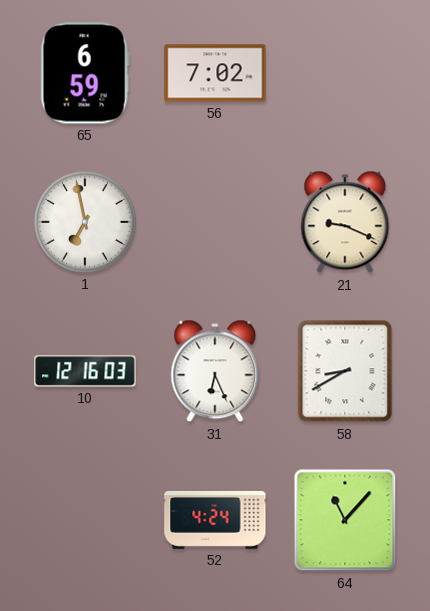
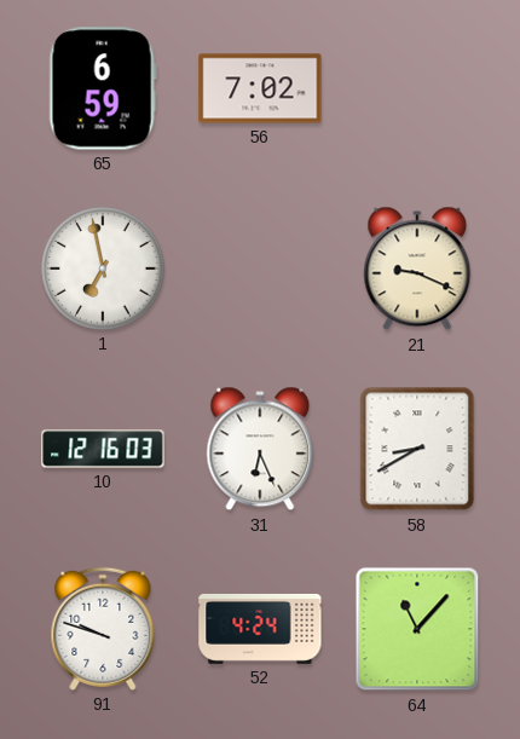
91: none -> 9:48 (103, 629)
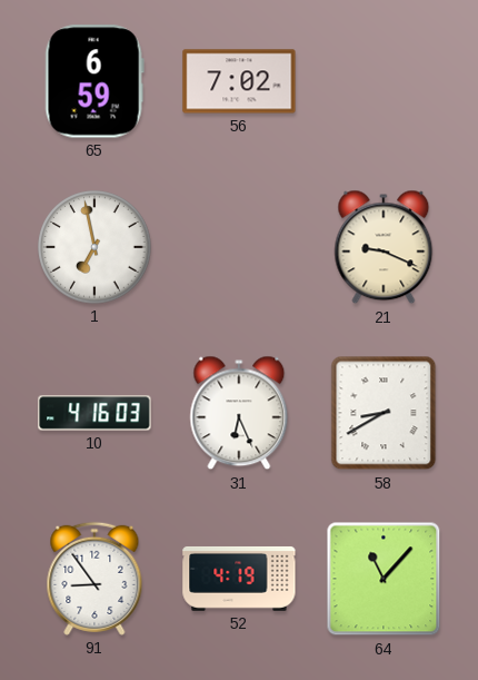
10: 12:16 -> 4:16 (94, 413)
91: 9:48 -> 8:54 (94, 579)
52: 4:24 -> 4:19 (239, 579)
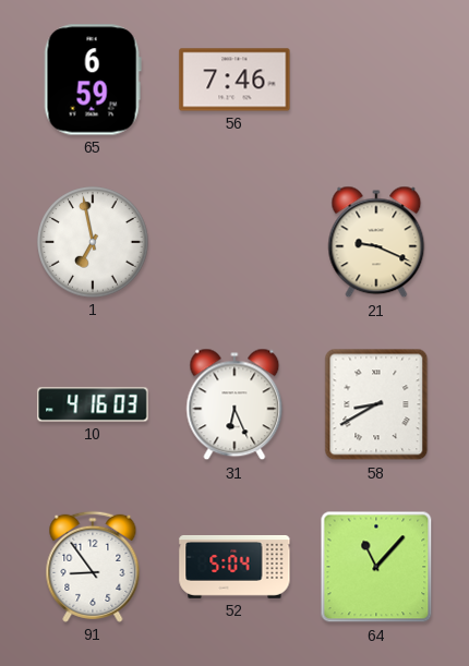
56: 7:02 -> 7:46 (234, 80)
52: 4:19 -> 5:04 (234, 567)
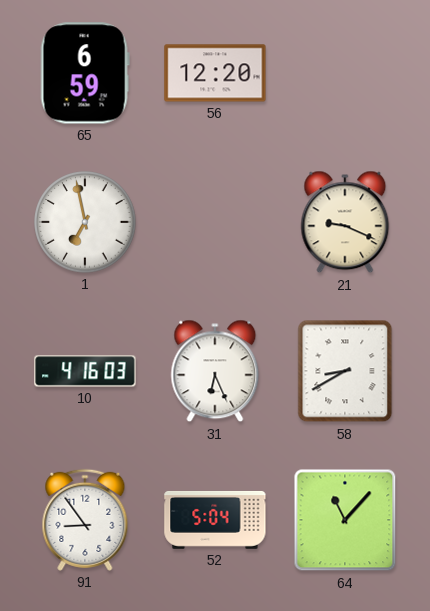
56: 7:46 -> 12:20 (215, 73)
